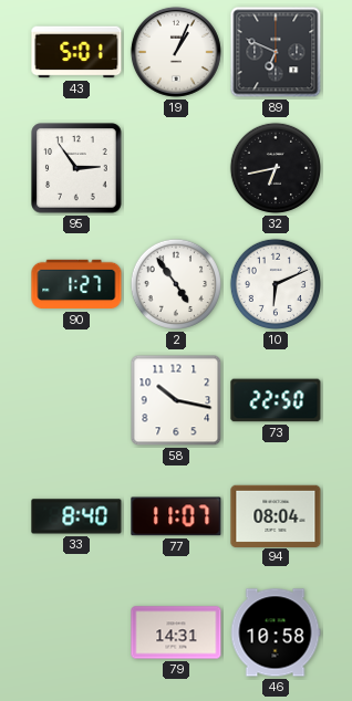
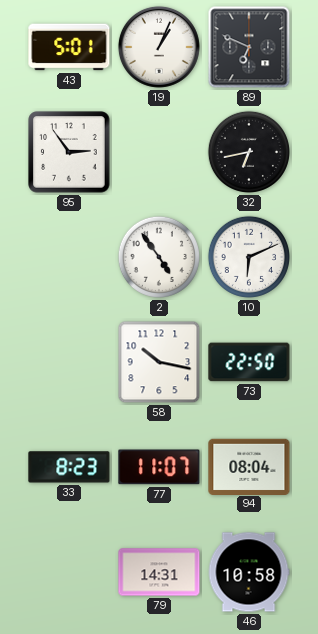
90: 1:27 -> none (76, 284)
33: 8:40 -> 8:23 (69, 467)
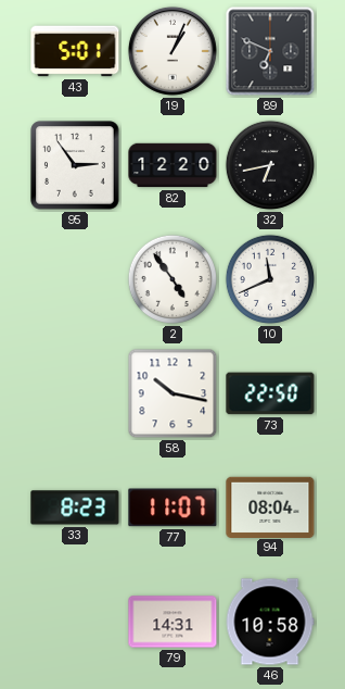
82: none -> 12:20 (173, 165)
10: 6:11 -> 11:41 (270, 279)
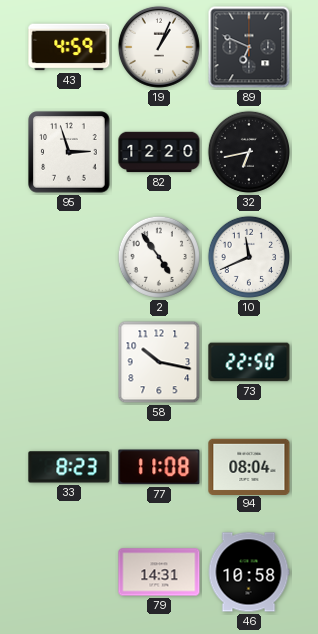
43: 5:01 -> 4:59 (69, 47)
95: 2:54 -> 2:57 (69, 152)
77: 11:07 -> 11:08 (159, 467)
